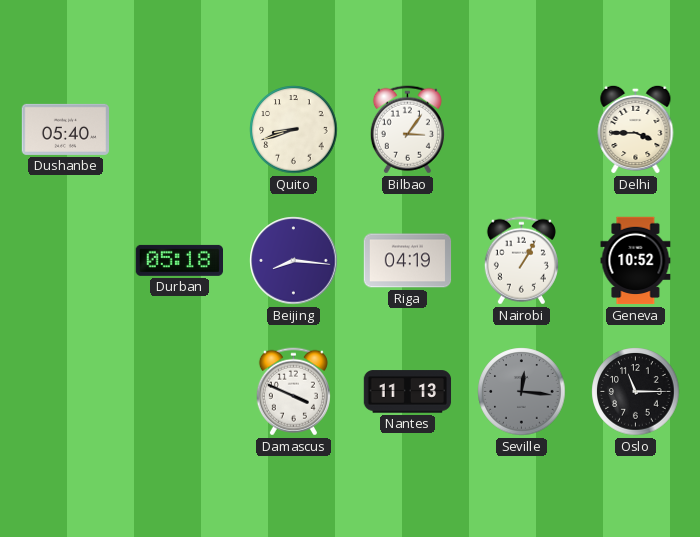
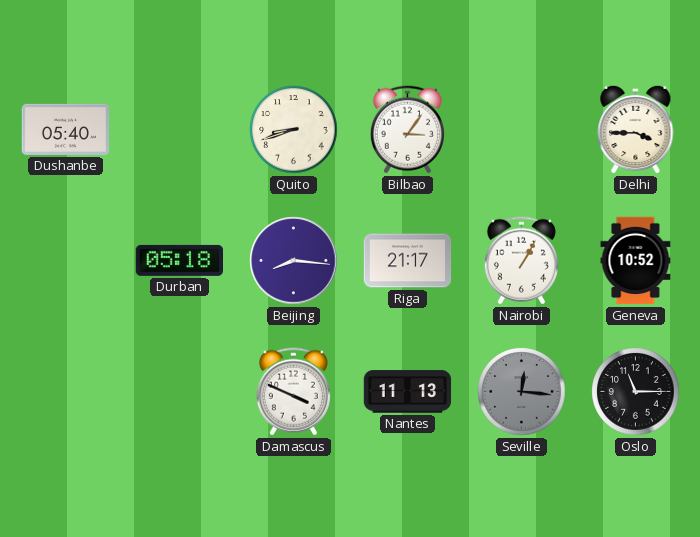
Riga: 04:19 -> 21:17 (408, 261)
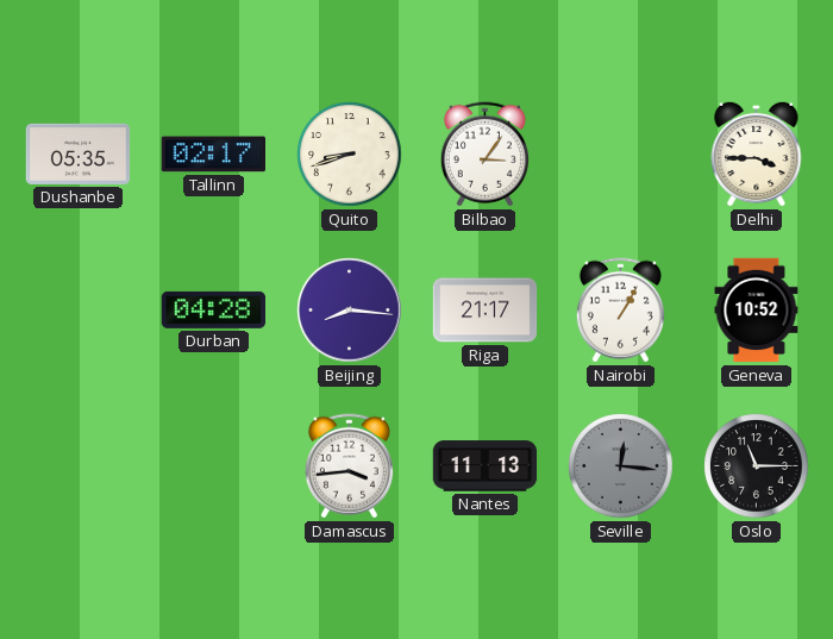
Dushanbe: 05:40 -> 05:35 (79, 154)
Tallinn: none -> 02:17 (213, 155)
Durban: 05:18 -> 04:28 (213, 309)
Damascus: 3:49 -> 3:44 (349, 466)
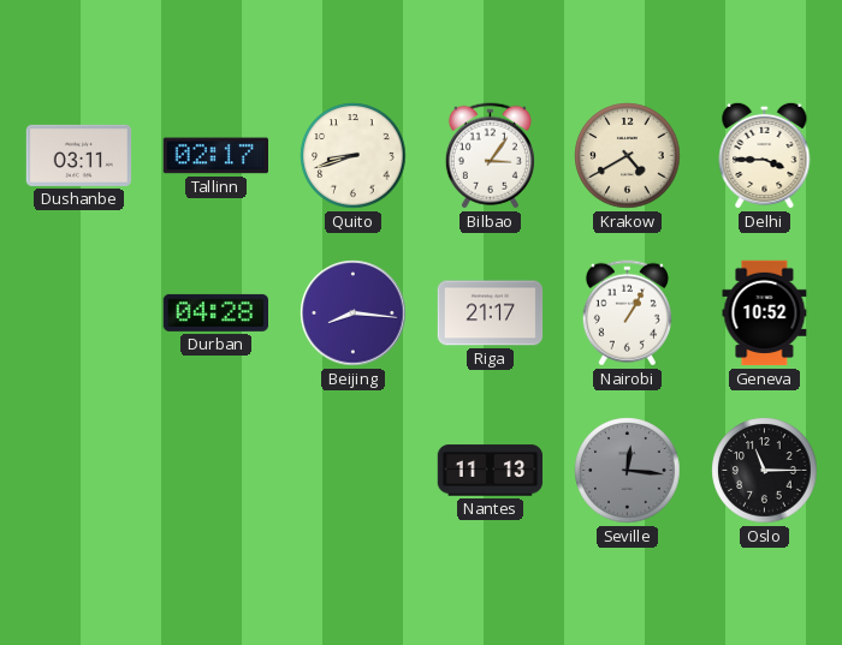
Dushanbe: 05:35 -> 03:11 (79, 155)
Krakow: none -> 4:40 (628, 156)
Damascus: 3:44 -> none (349, 466)
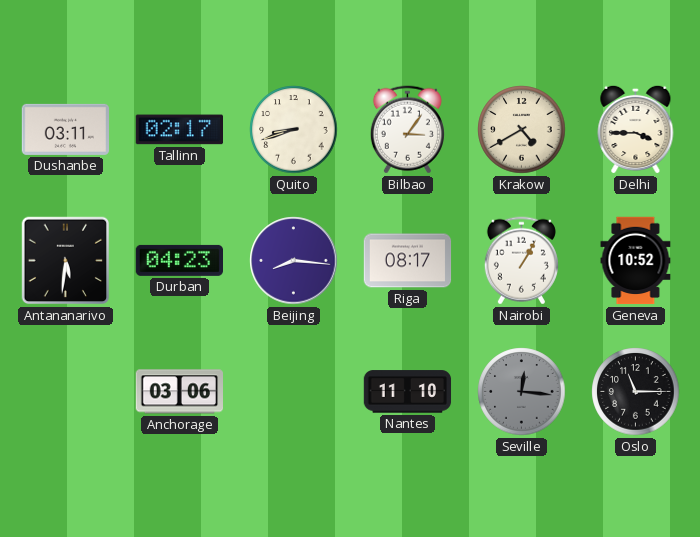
Antananarivo: none -> 5:31 (66, 261)
Durban: 04:28 -> 04:23 (179, 260)
Riga: 21:17 -> 08:17 (408, 261)
Anchorage: none -> 03:06 (179, 392)
Nantes: 11:13 -> 11:10 (408, 392)
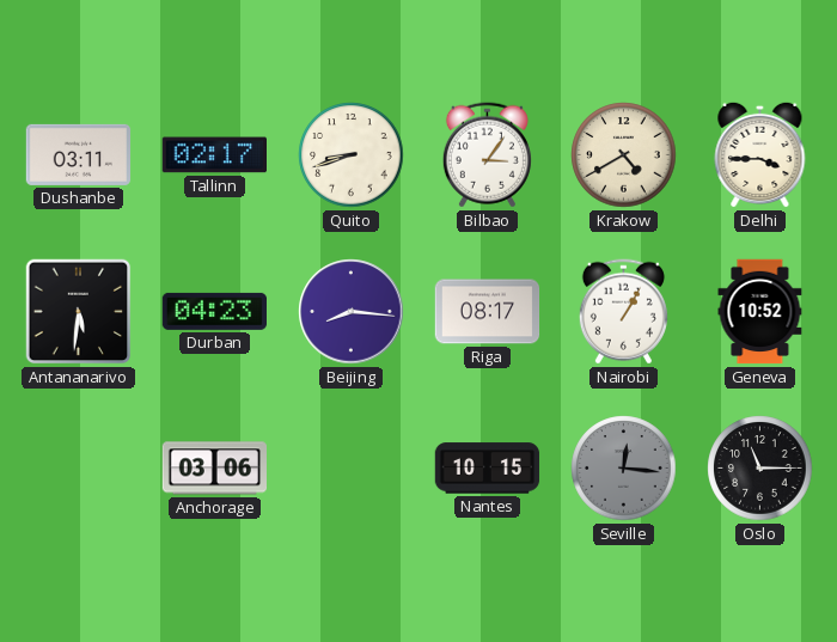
Nantes: 11:10 -> 10:15 (488, 469)
